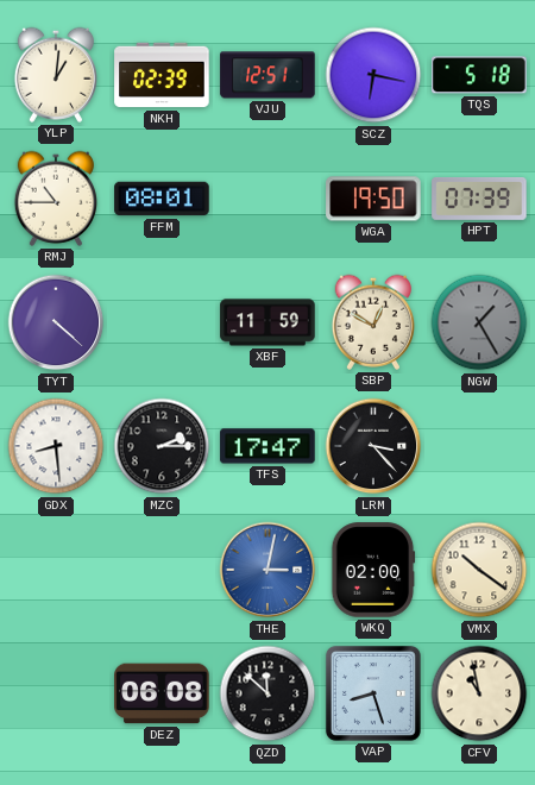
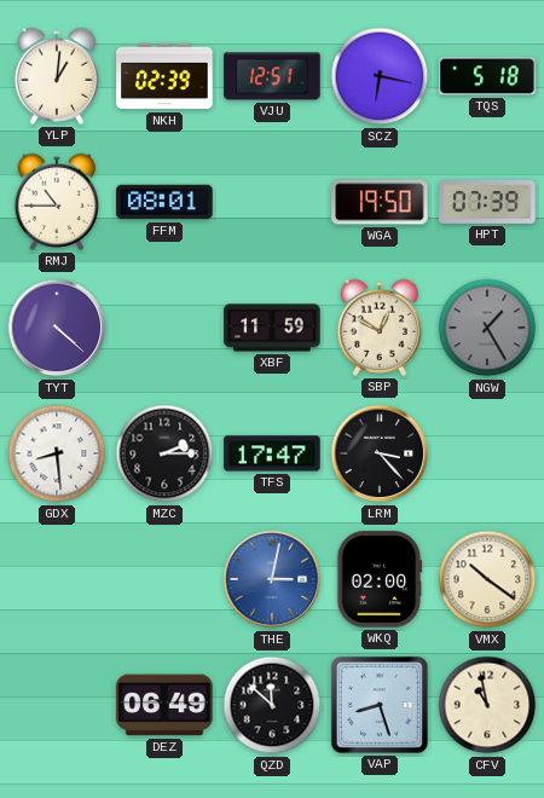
DEZ: 06:08 -> 06:49 (164, 705)
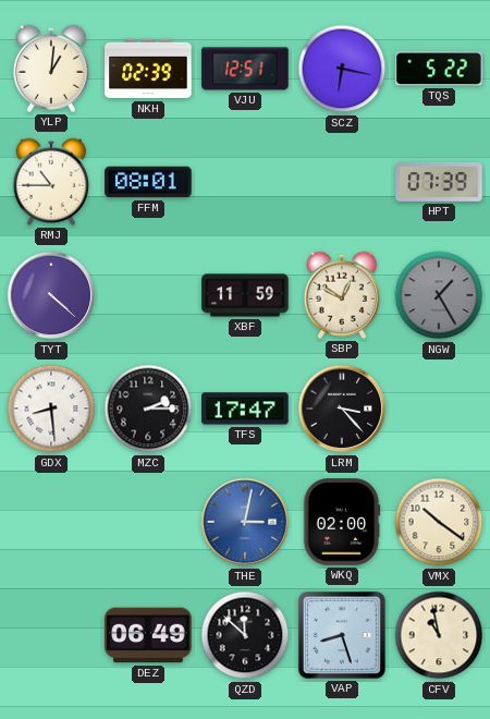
TQS: 5:18 -> 5:22 (439, 69)
WGA: 19:50 -> none (380, 202)
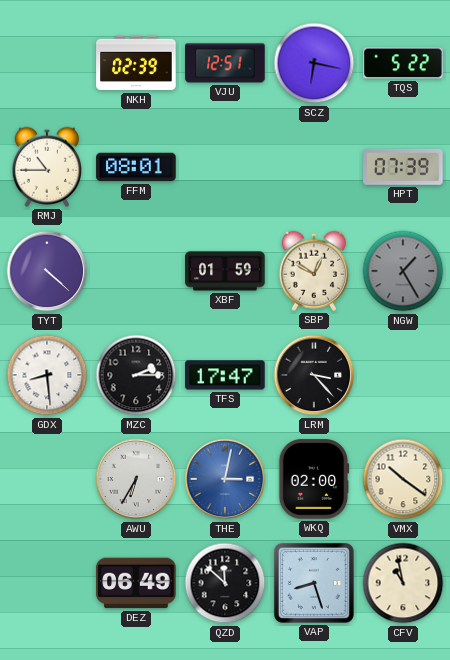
YLP: 1:01 -> none (50, 69)
XBF: 11:59 -> 01:59 (225, 271)
AWU: none -> 6:35 (136, 479)
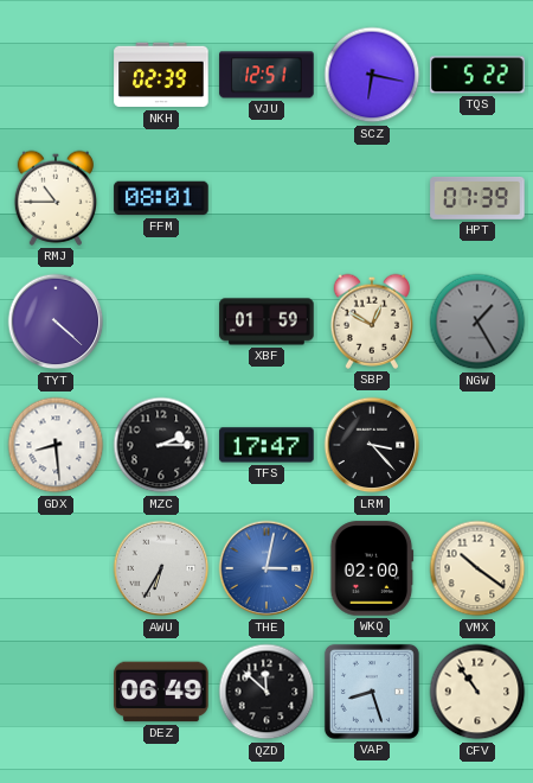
CFV: 10:58 -> 10:54 (477, 692)
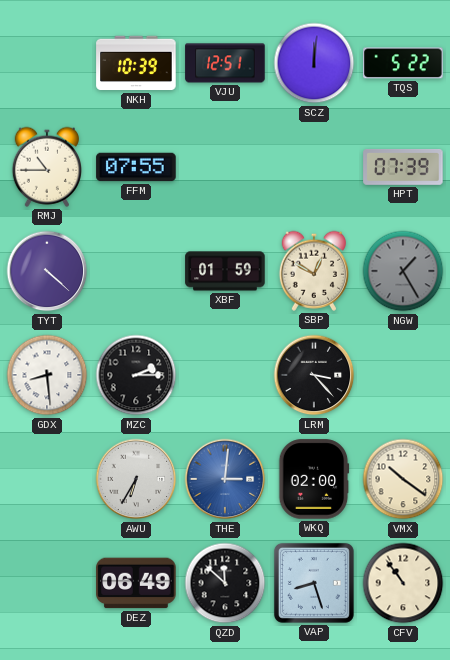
NKH: 02:39 -> 10:39 (136, 63)
SCZ: 6:17 -> 12:01 (314, 63)
FFM: 08:01 -> 07:55 (136, 167)
TFS: 17:47 -> none (266, 445)
THE: 3:02 -> 3:01 (225, 479)
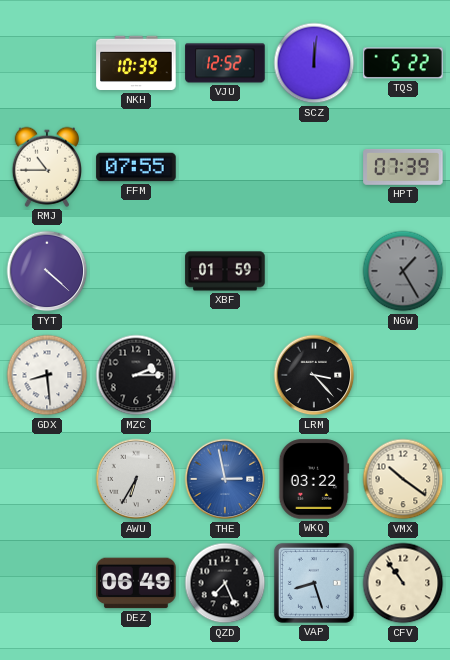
VJU: 12:51 -> 12:52 (225, 63)
SBP: 12:50 -> none (313, 271)
THE: 3:01 -> 2:58 (225, 479)
WKQ: 02:00 -> 03:22 (314, 479)
QZD: 11:52 -> 7:26 (225, 583)
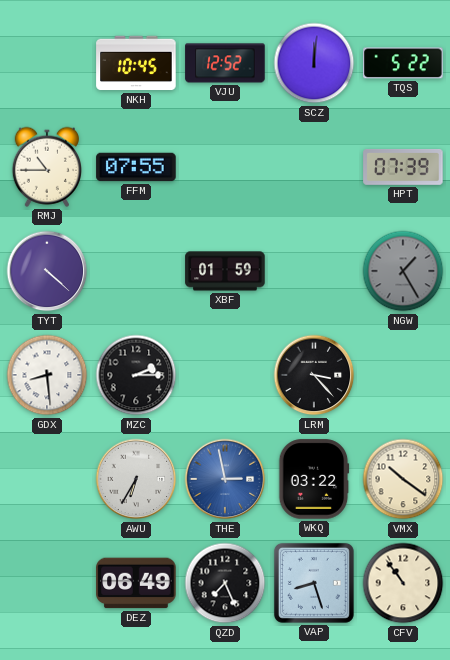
NKH: 10:39 -> 10:45 (136, 63)
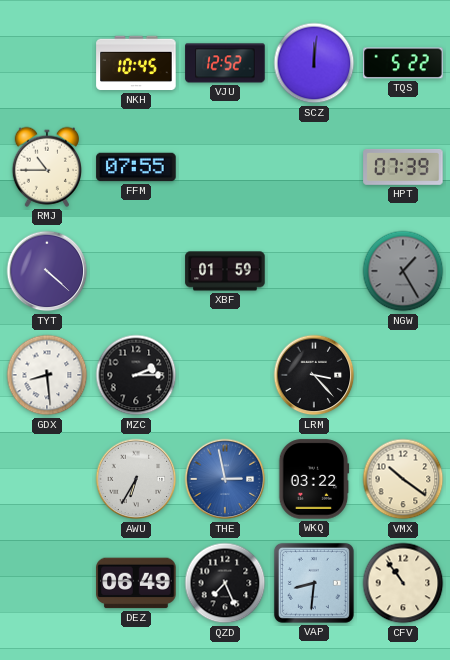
VAP: 8:27 -> 8:31 (314, 583)
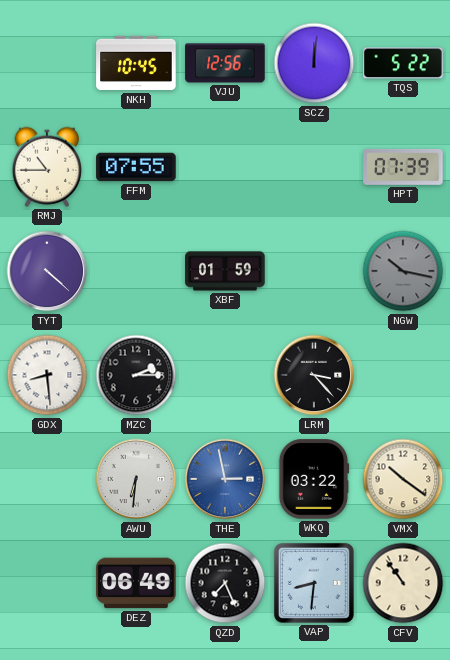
VJU: 12:52 -> 12:56 (225, 63)
NGW: 1:25 -> 10:17 (403, 271)
AWU: 6:35 -> 6:31 (136, 479)
